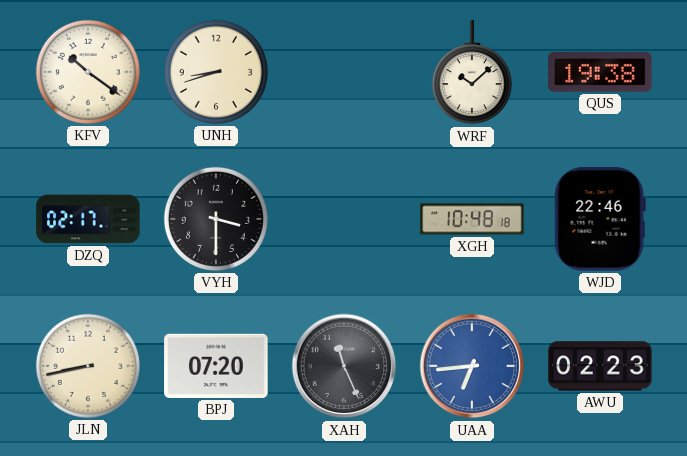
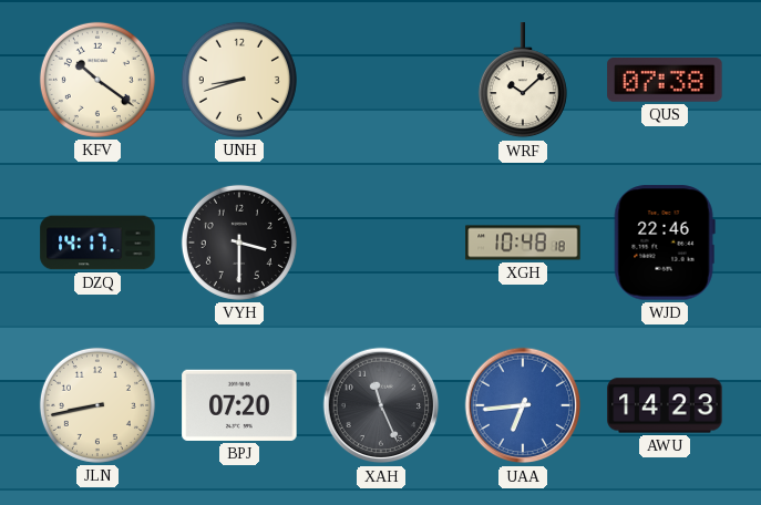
QUS: 19:38 -> 07:38 (665, 81)
DZQ: 02:17 -> 14:17 (97, 243)
AWU: 02:23 -> 14:23 (665, 405)
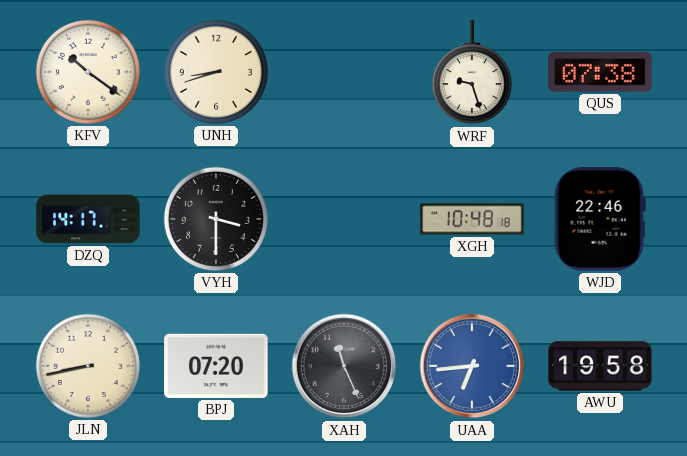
WRF: 10:08 -> 9:27 (472, 73)
AWU: 14:23 -> 19:58 (600, 366)
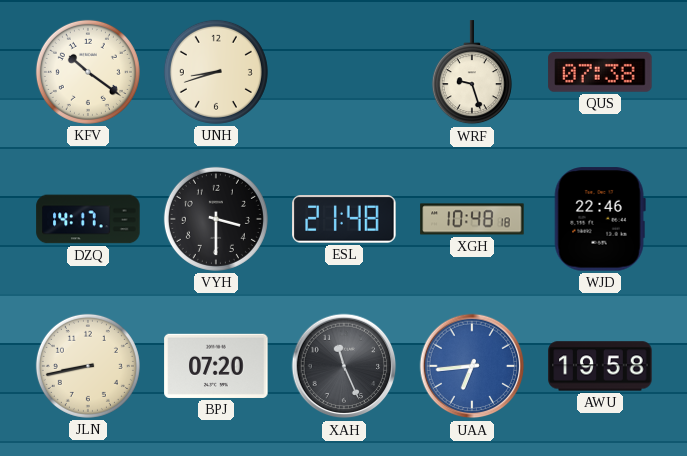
ESL: none -> 21:48 (344, 219)
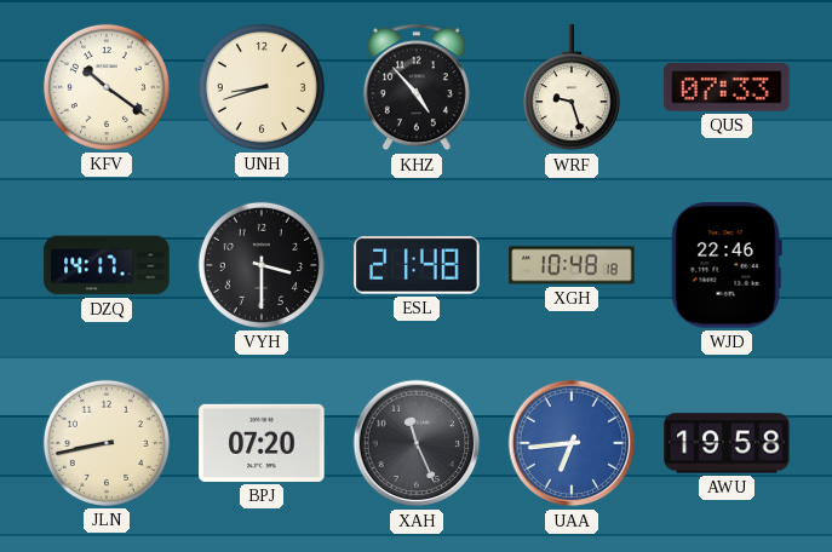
KHZ: none -> 4:53 (417, 87)
QUS: 07:38 -> 07:33 (727, 88)
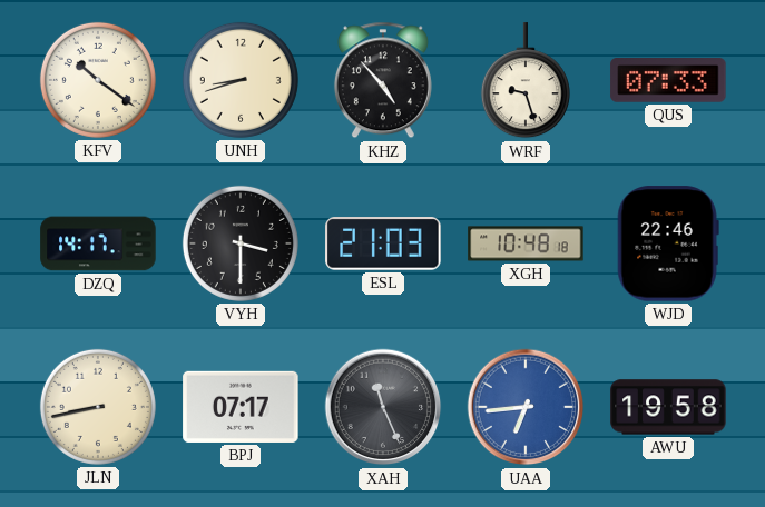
ESL: 21:48 -> 21:03 (383, 243)
BPJ: 07:20 -> 07:17 (241, 407)
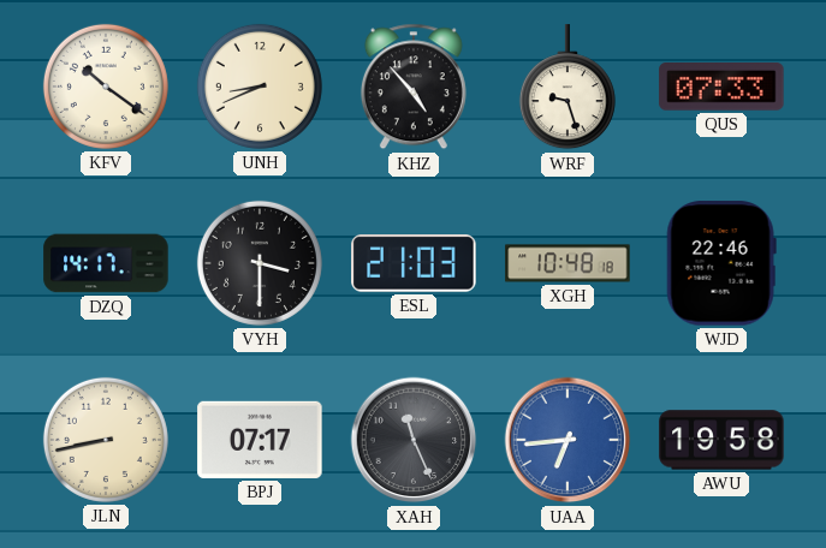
UNH: 8:42 -> 8:41 (260, 87)
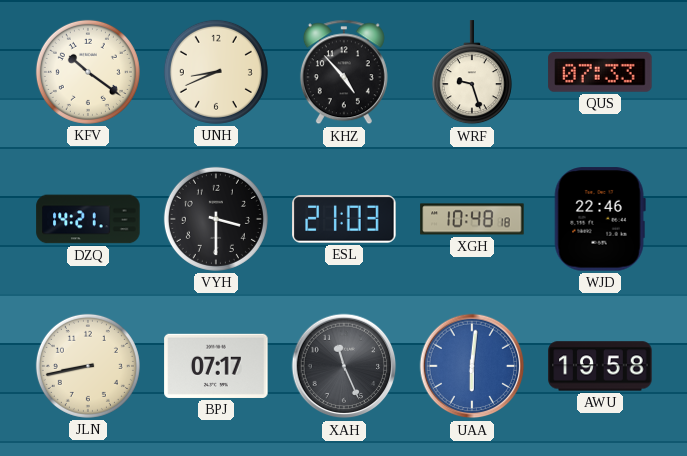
DZQ: 14:17 -> 14:21 (88, 219)
UAA: 6:44 -> 6:01 (472, 366)
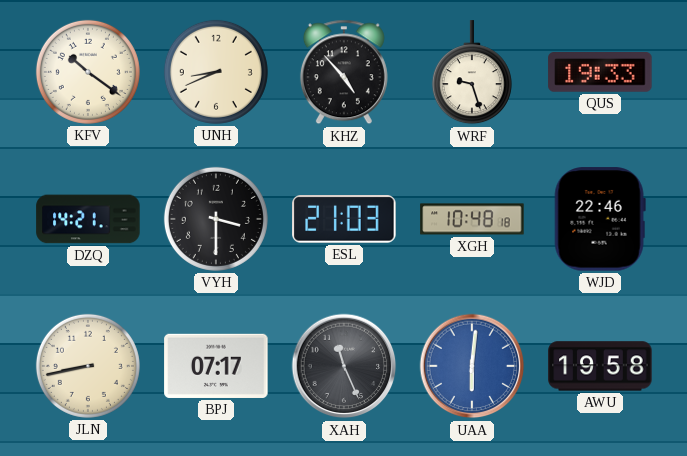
QUS: 07:33 -> 19:33 (600, 73)
